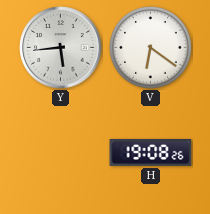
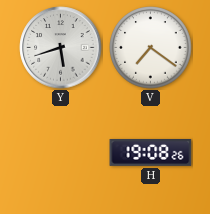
Y: 5:44 -> 5:42 (61, 48)
V: 6:21 -> 7:21 (151, 48)
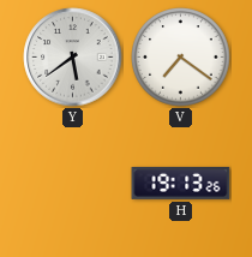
Y: 5:42 -> 5:39 (73, 58)
H: 19:08 -> 19:13 (181, 183)
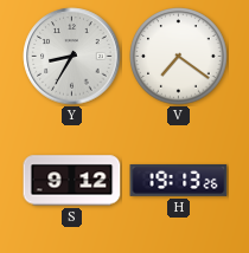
Y: 5:39 -> 8:35 (72, 57)
S: none -> 9:12 (72, 181)
